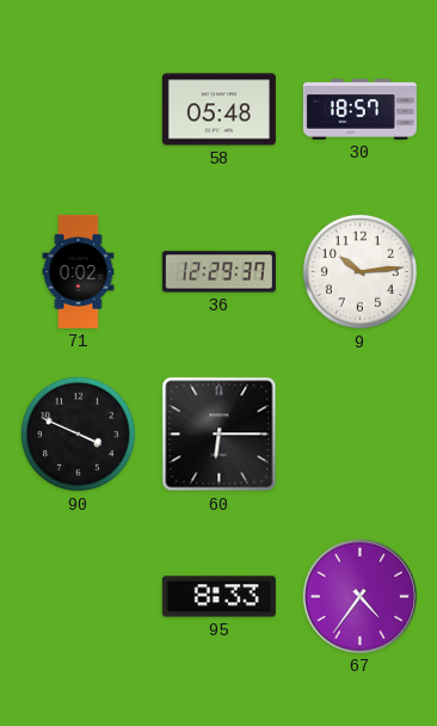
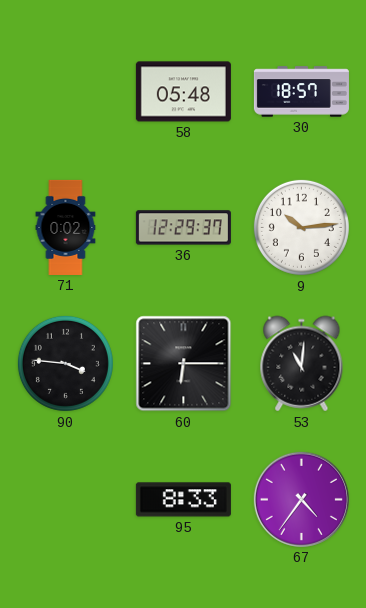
90: 3:49 -> 3:46 (65, 363)
53: none -> 11:01 (302, 364)
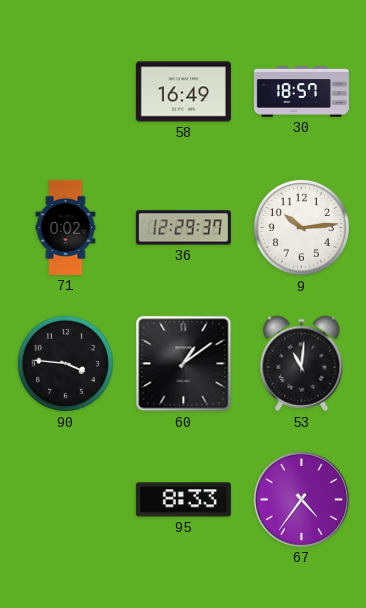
58: 05:48 -> 16:49 (183, 92)
60: 6:15 -> 1:09 (184, 364)
